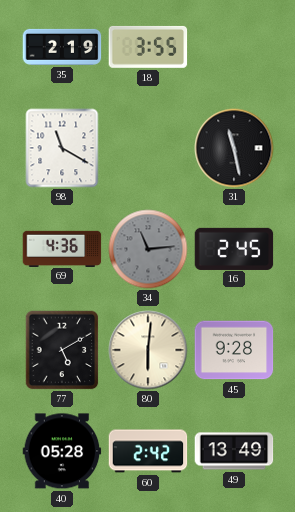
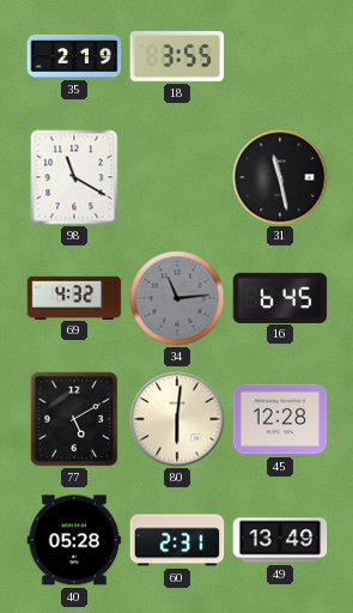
69: 4:36 -> 4:32 (74, 297)
16: 2:45 -> 6:45 (280, 297)
45: 9:28 -> 12:28 (280, 419)
60: 2:42 -> 2:31 (177, 540)
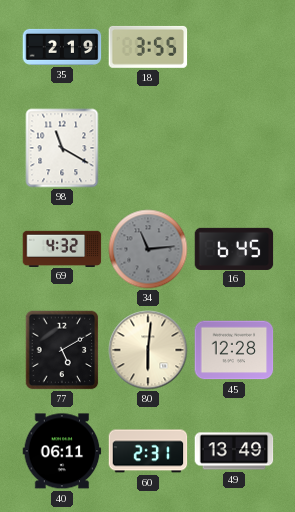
31: 11:28 -> none (280, 177)
40: 05:28 -> 06:11 (62, 451)
